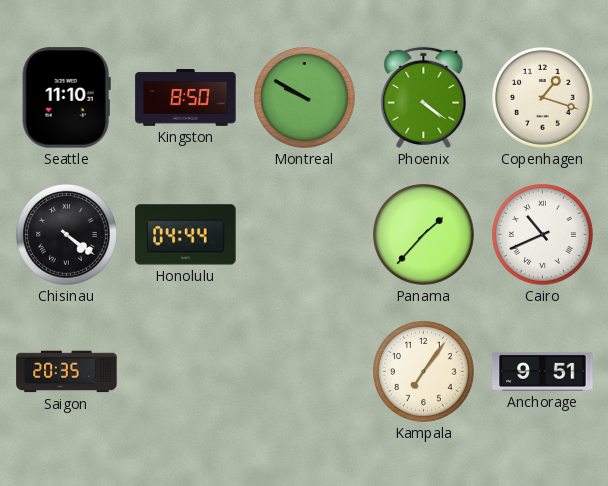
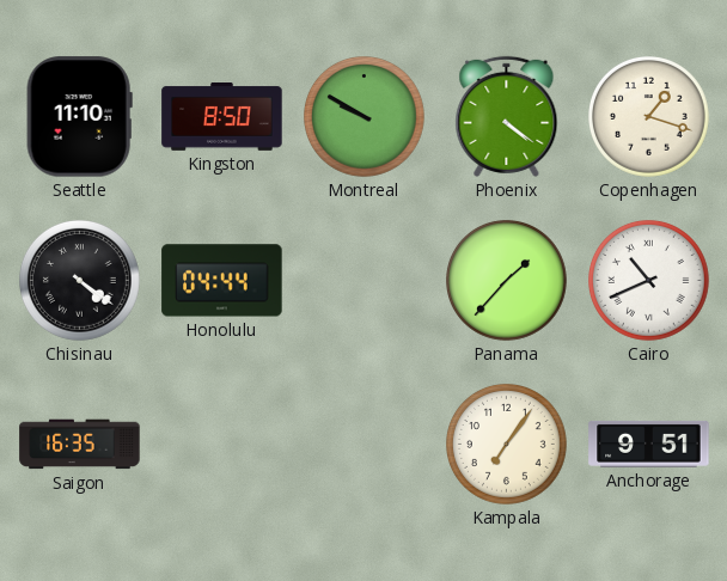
Saigon: 20:35 -> 16:35 (80, 445)
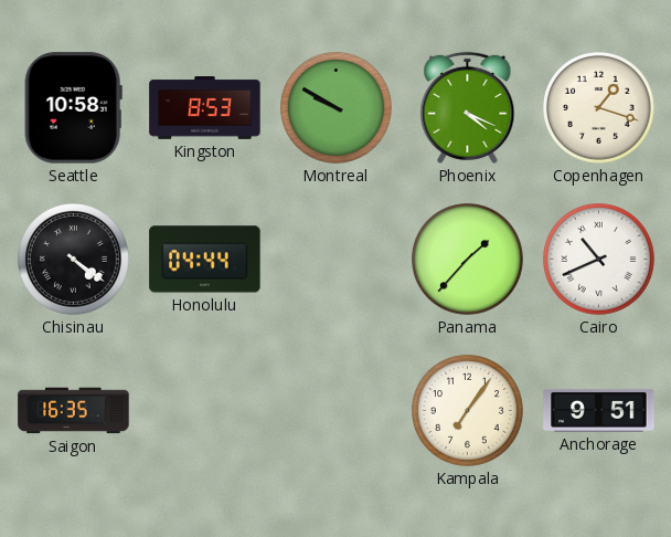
Seattle: 11:10 -> 10:58 (73, 108)
Kingston: 8:50 -> 8:53 (205, 108)
Phoenix: 4:21 -> 4:19 (468, 107)
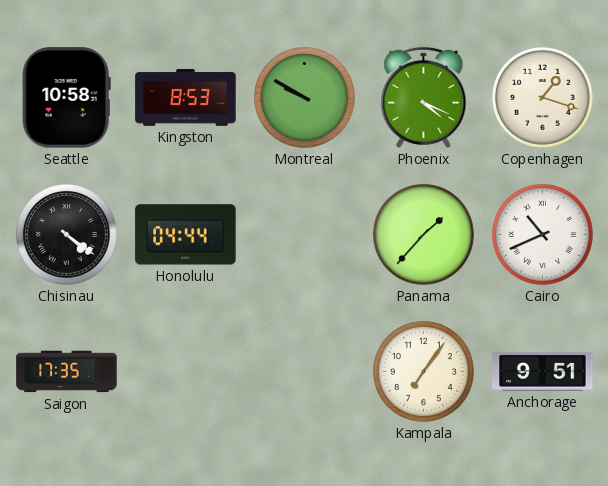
Saigon: 16:35 -> 17:35 (67, 372)
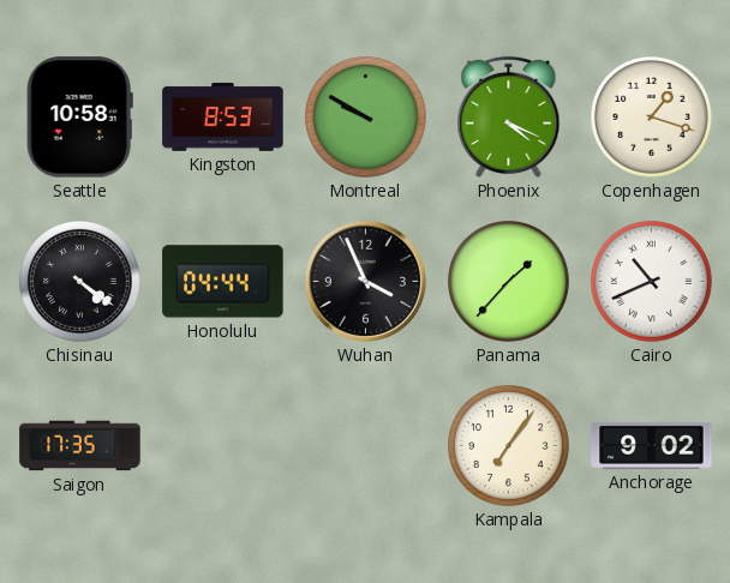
Wuhan: none -> 3:56 (365, 281)
Anchorage: 9:51 -> 9:02 (652, 445)
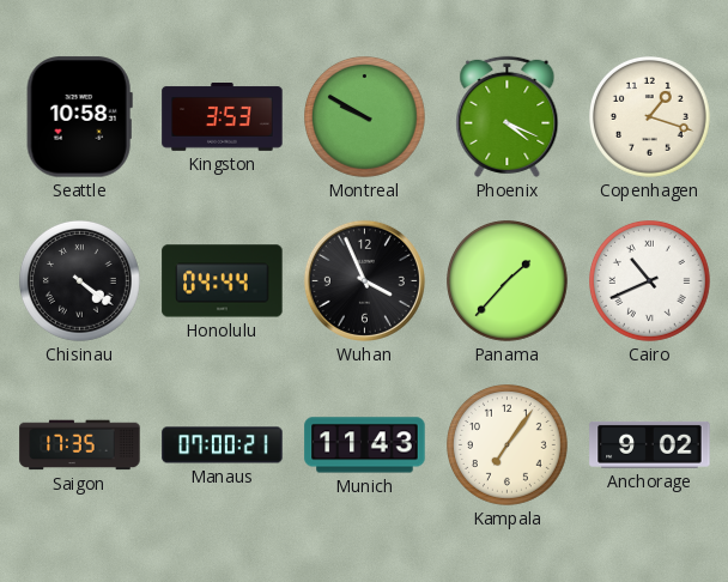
Kingston: 8:53 -> 3:53 (223, 117)
Manaus: none -> 07:00 (223, 445)
Munich: none -> 11:43 (365, 445)
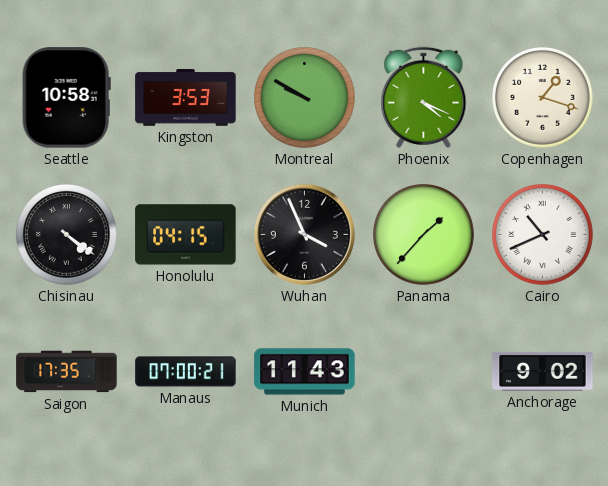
Honolulu: 04:44 -> 04:15 (186, 235)
Kampala: 7:06 -> none (508, 445)
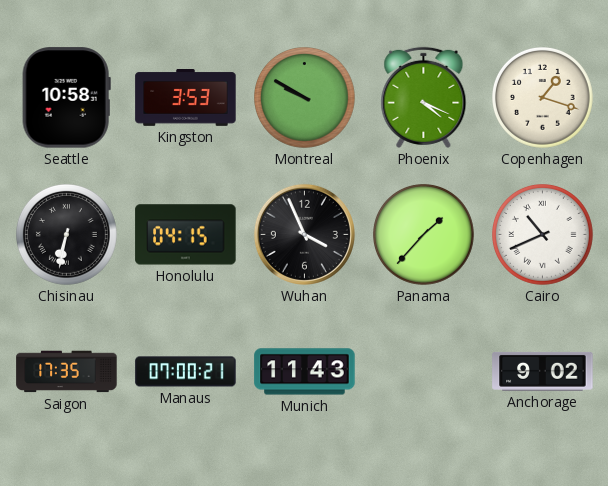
Chisinau: 4:21 -> 6:32 (67, 235)
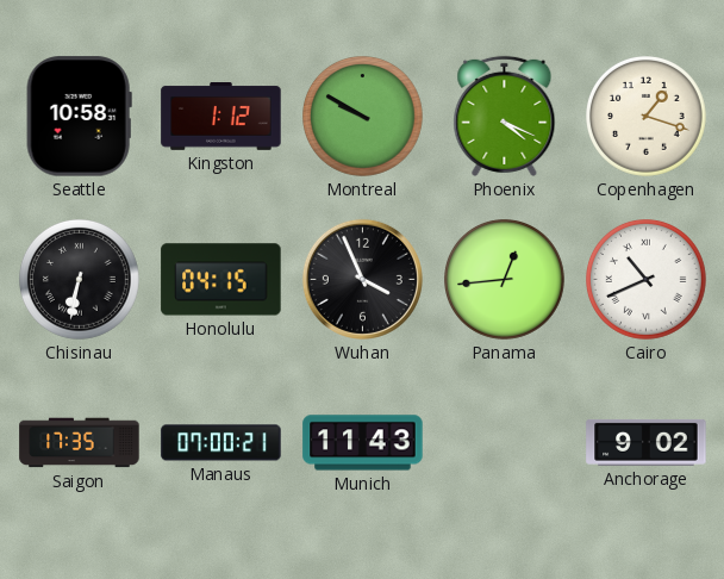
Kingston: 3:53 -> 1:12 (221, 117)
Panama: 1:37 -> 12:44 (505, 280)
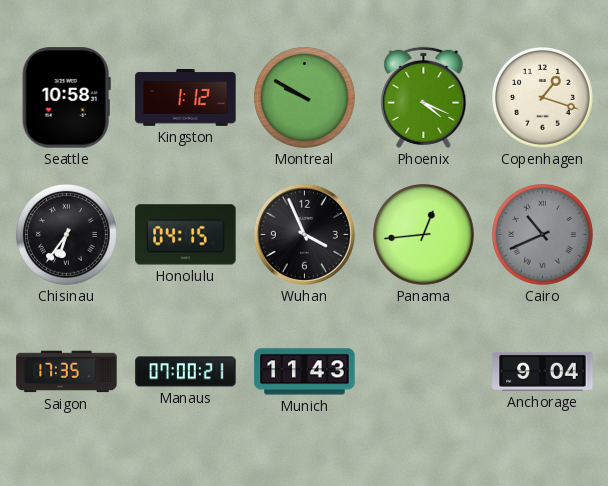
Chisinau: 6:32 -> 6:36 (67, 235)
Cairo dial: white -> grey (543, 235)
Anchorage: 9:02 -> 9:04 (543, 371)
